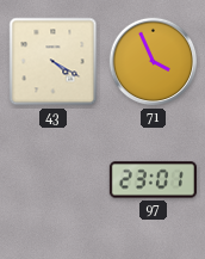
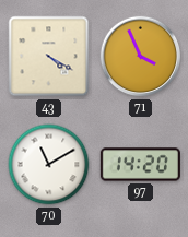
70: none -> 11:10 (49, 165)
97: 23:01 -> 14:20 (140, 165)
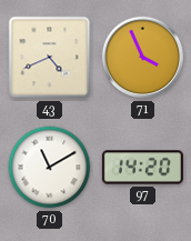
43: 4:20 -> 4:41 (50, 58)
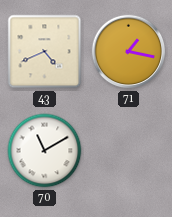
71: 3:56 -> 1:17 (129, 52)
97: 14:20 -> none (142, 168)
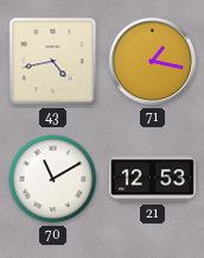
43: 4:41 -> 4:43 (53, 62)
21: none -> 12:53 (152, 180)
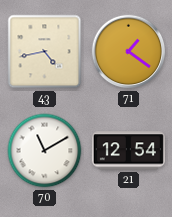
71: 1:17 -> 1:21 (129, 52)
21: 12:53 -> 12:54 (128, 151)
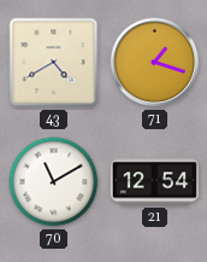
43: 4:43 -> 4:40 (54, 63)
71: 1:21 -> 1:18 (155, 63)
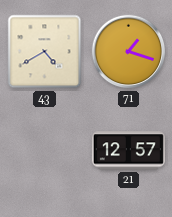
70: 11:10 -> none (54, 182)
21: 12:54 -> 12:57 (128, 151)
